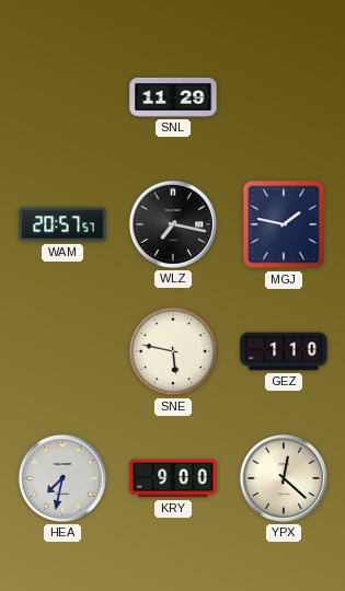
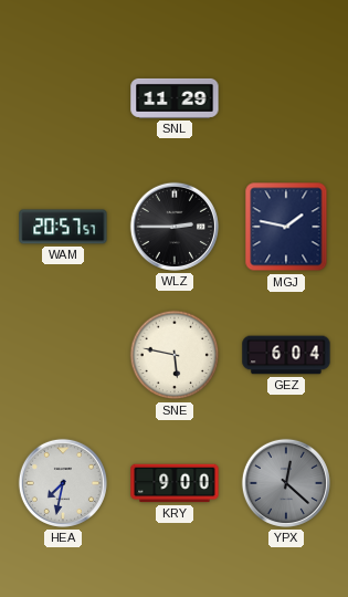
WLZ: 7:17 -> 2:45 (175, 227)
GEZ: 1:10 -> 6:04 (286, 355)
YPX dial: cream -> grey (286, 483)
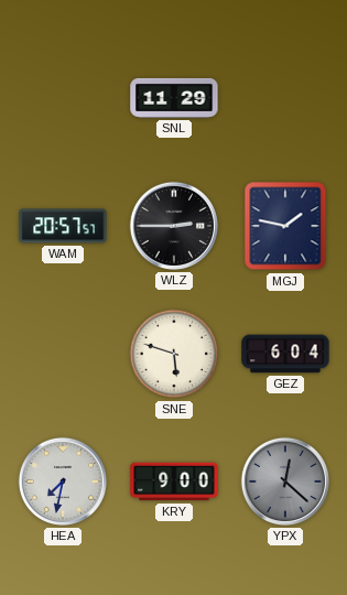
SNE: 5:47 -> 5:48 (174, 354)
